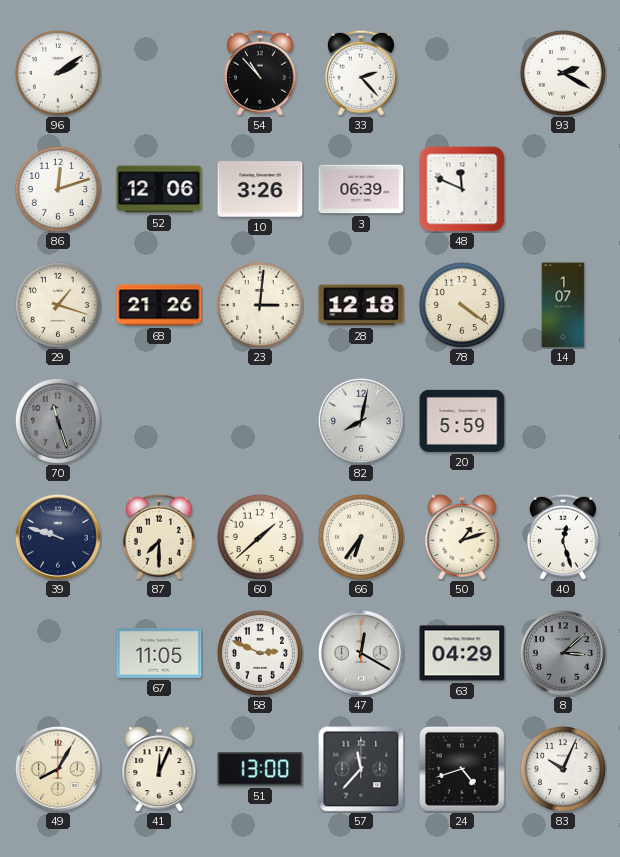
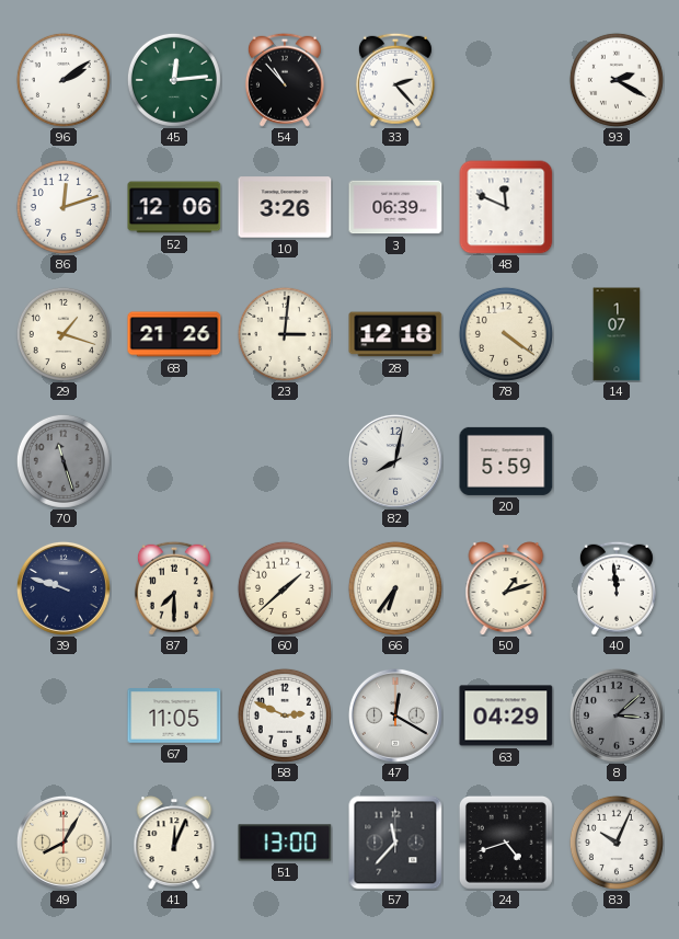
45: none -> 12:14 (174, 80)
40: 12:27 -> 11:59 (617, 588)
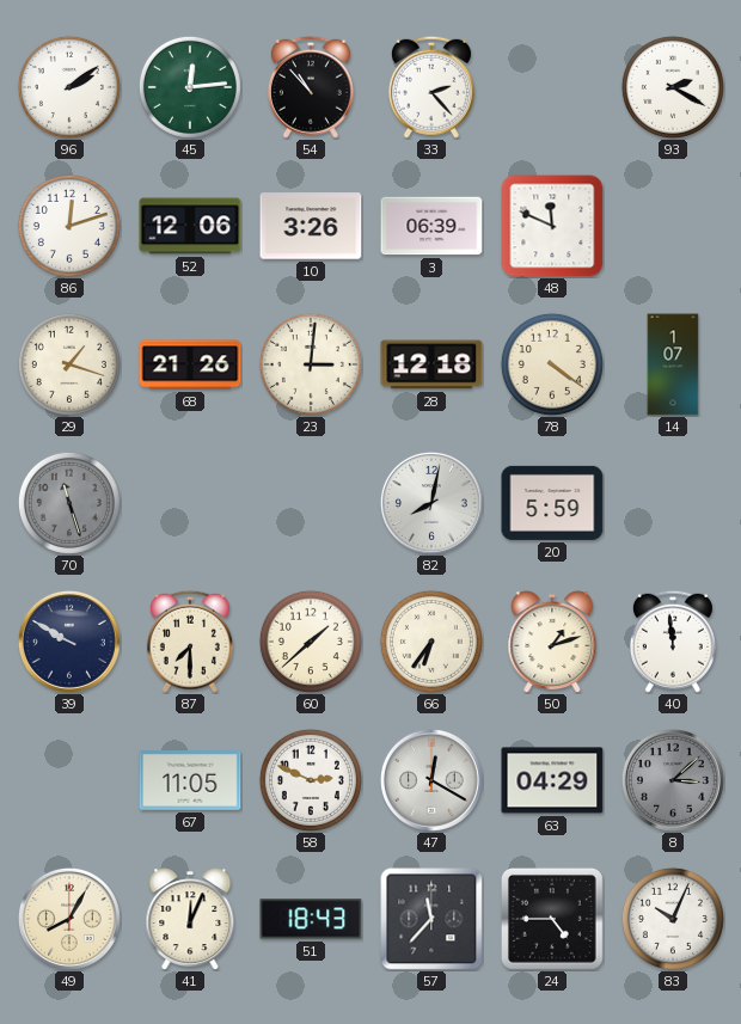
39: 9:48 -> 9:50 (69, 642)
51: 13:00 -> 18:43 (311, 919)
24: 4:42 -> 4:45 (552, 919)
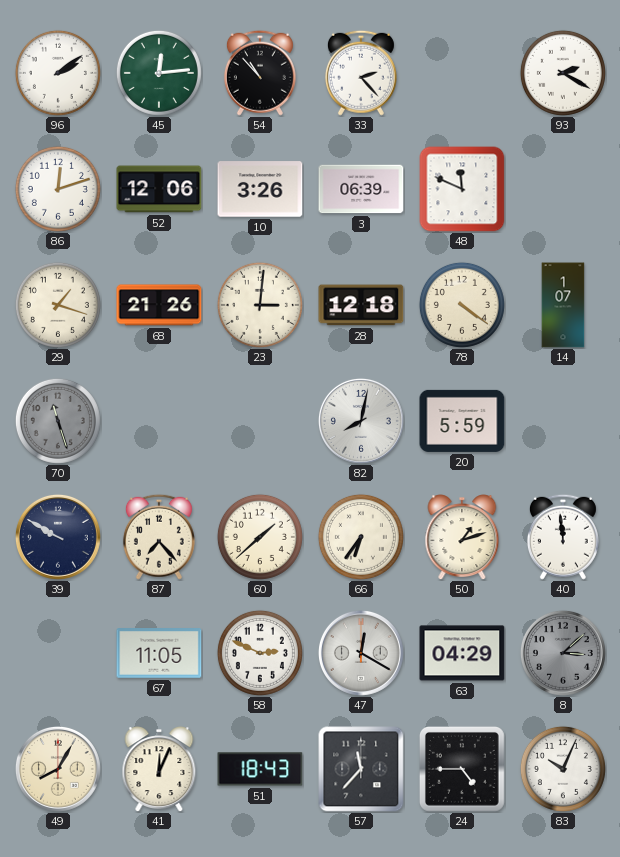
87: 7:30 -> 7:23 (159, 537)
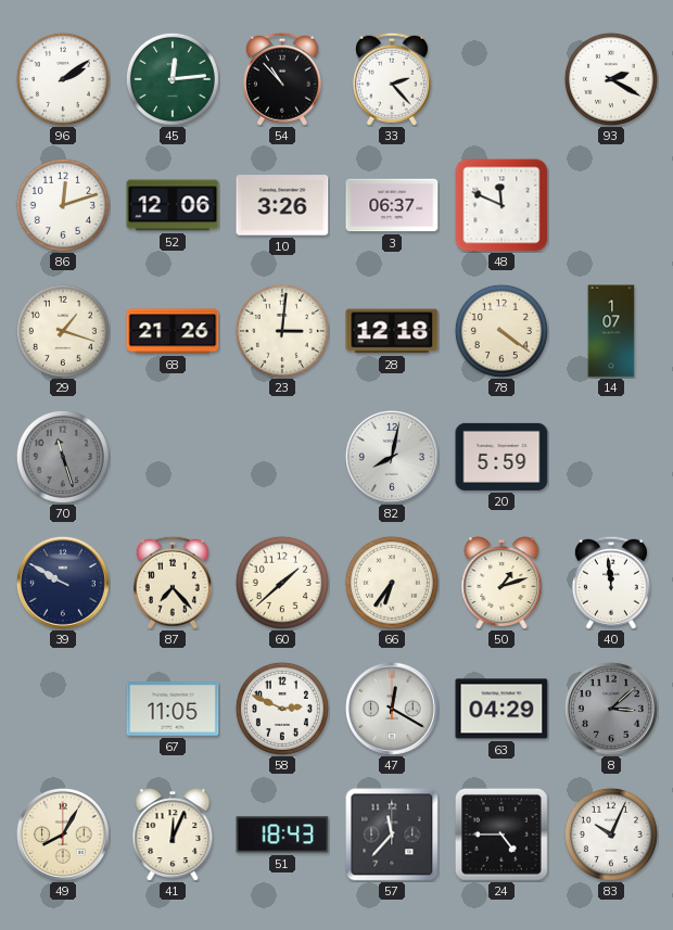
3: 06:39 -> 06:37 (392, 205)
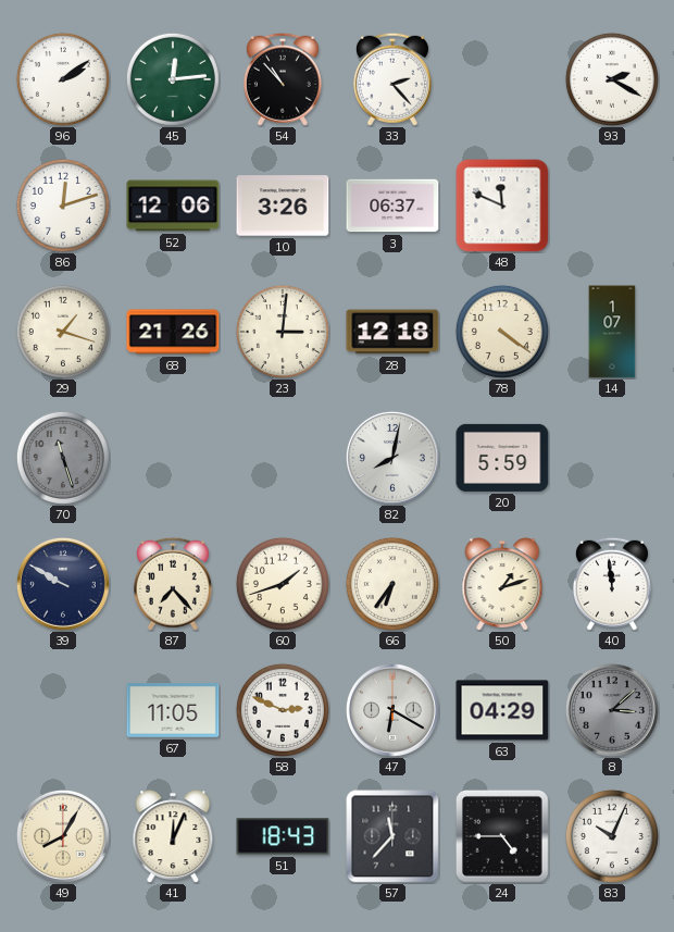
60: 1:38 -> 1:42 (283, 584)
47: 12:20 -> 6:20 (392, 710)
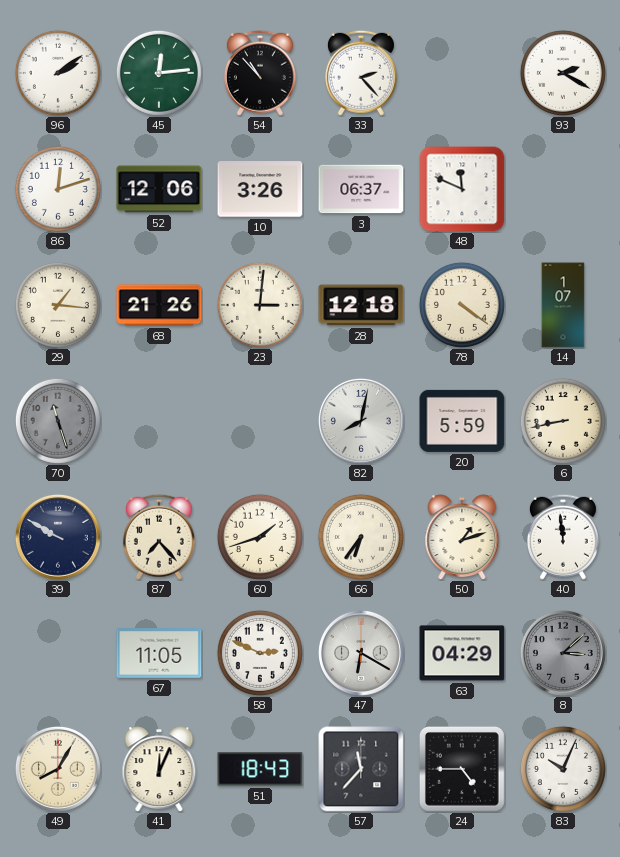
29: 1:18 -> 1:16 (58, 305)
6: none -> 8:43 (563, 421)
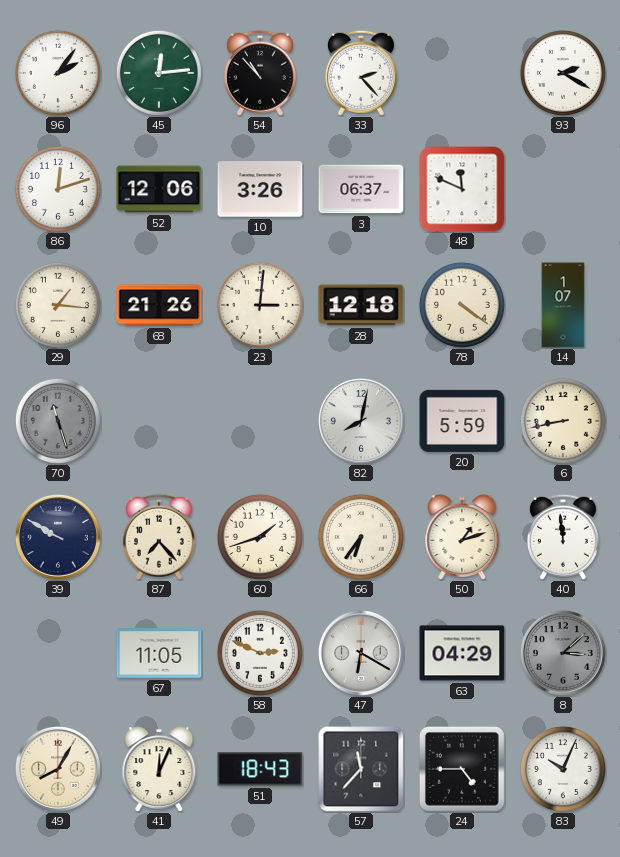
96: 2:09 -> 2:06 (58, 73)
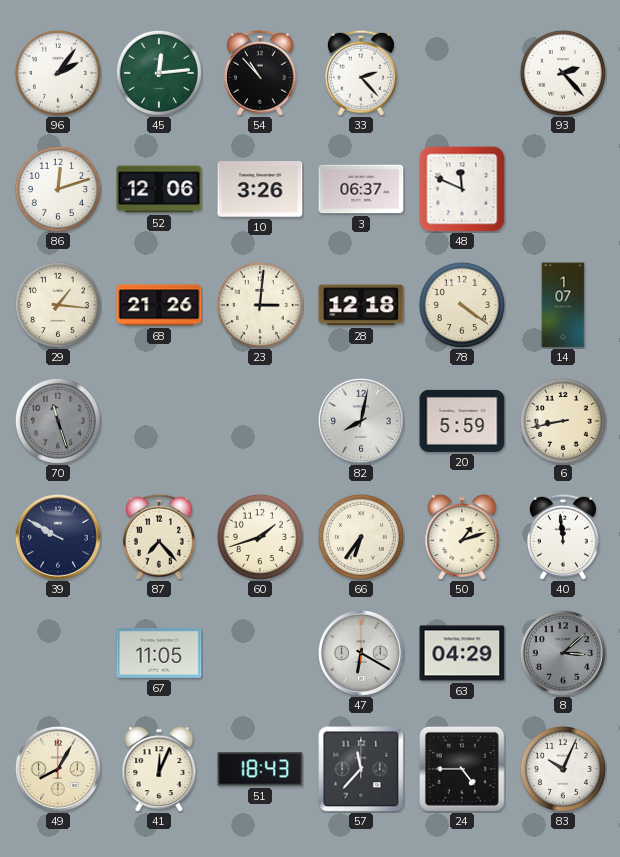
93: 2:20 -> 2:23 (563, 73)
58: 2:49 -> none (260, 653)
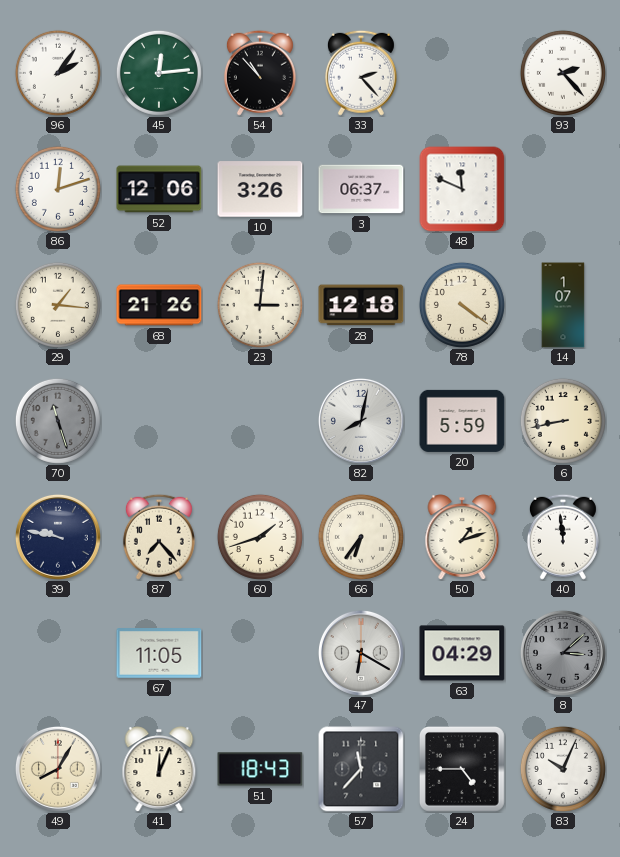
39: 9:50 -> 9:47 (58, 537)
